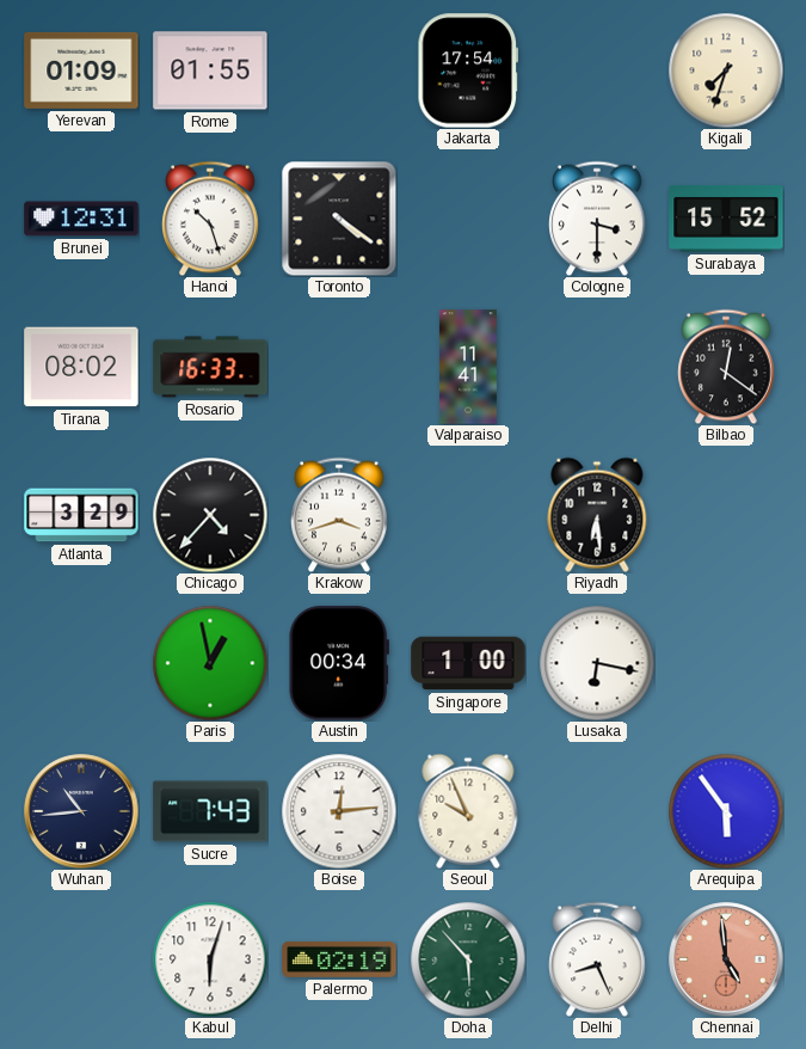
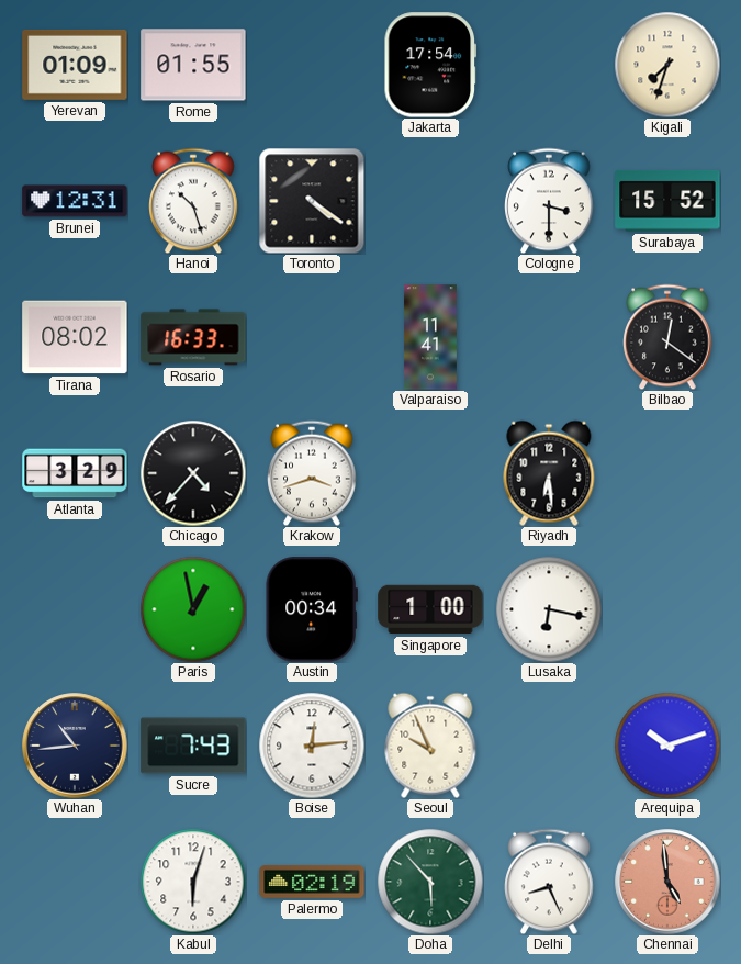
Arequipa: 5:54 -> 10:12 (667, 746)
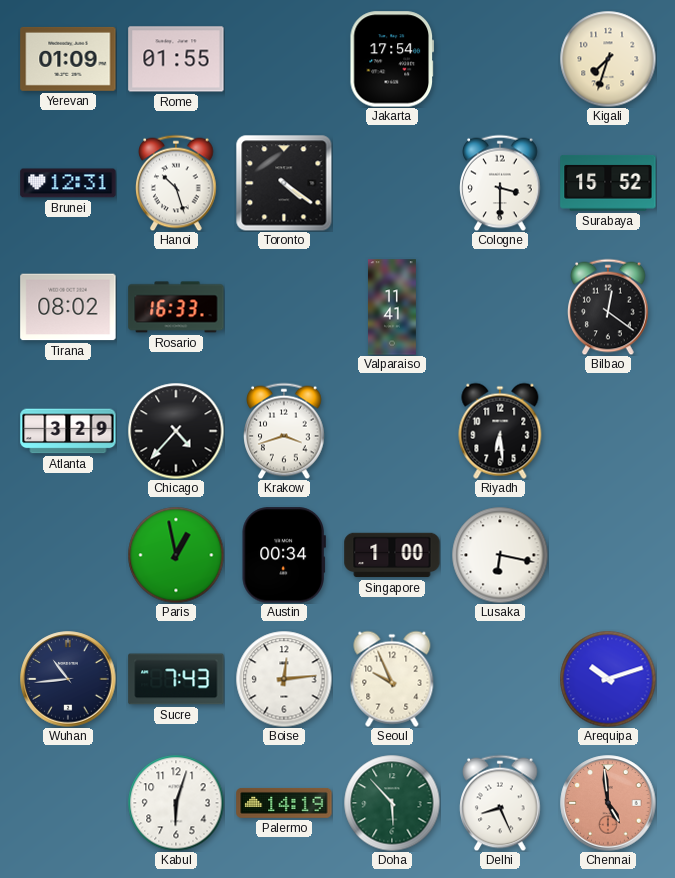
Palermo: 02:19 -> 14:19 (284, 803)
